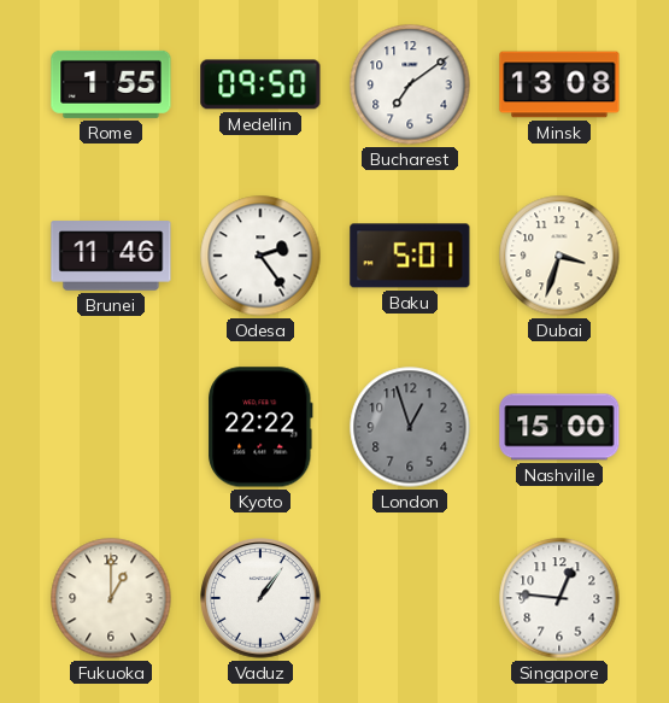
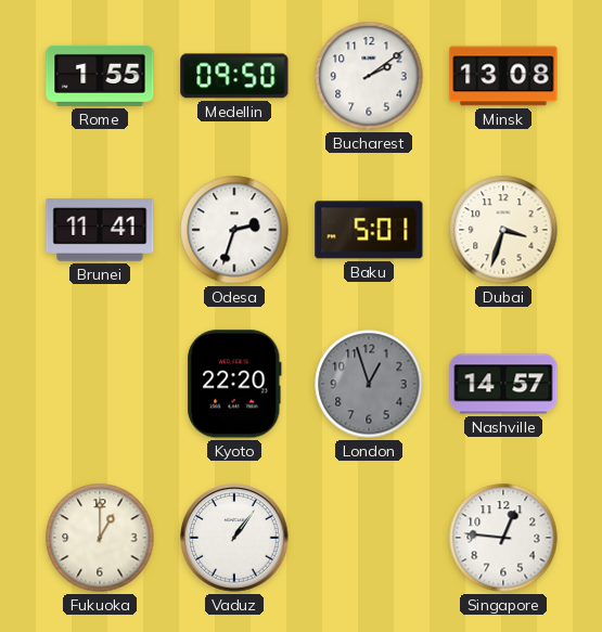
Bucharest: 7:09 -> 2:09 (369, 76)
Brunei: 11:46 -> 11:41 (100, 230)
Odesa: 2:24 -> 2:33 (234, 230)
Kyoto: 22:22 -> 22:20 (234, 384)
Nashville: 15:00 -> 14:57 (503, 384)
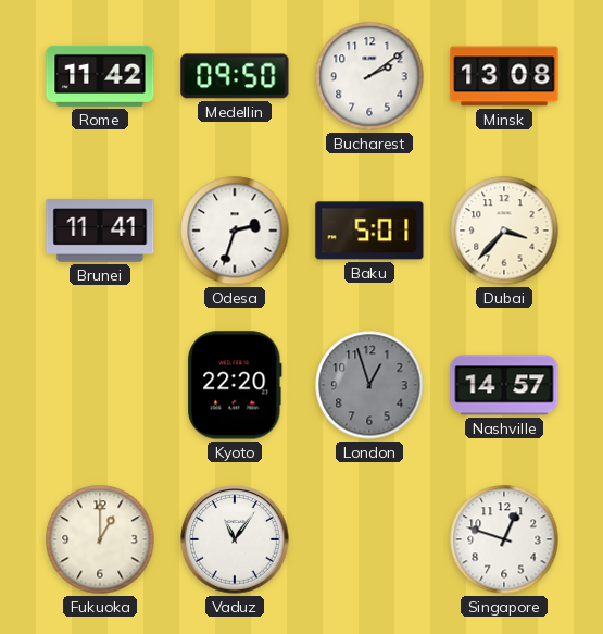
Rome: 1:55 -> 11:42 (100, 76)
Dubai: 3:33 -> 3:37 (504, 231)
Vaduz: 1:06 -> 11:06 (235, 539)
Singapore: 12:46 -> 12:48 (504, 539)
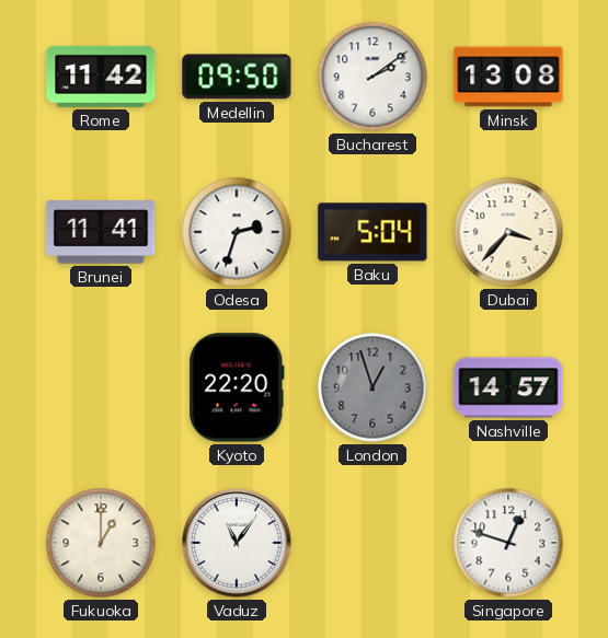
Baku: 5:01 -> 5:04 (372, 232)
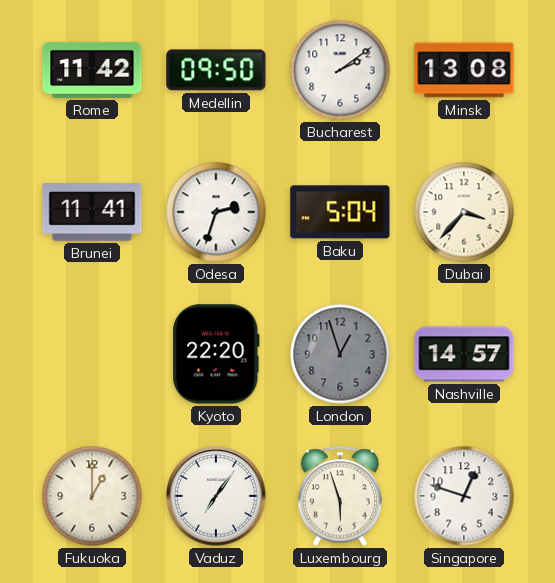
Vaduz: 11:06 -> 7:06 (216, 496)
Luxembourg: none -> 5:57 (339, 496)
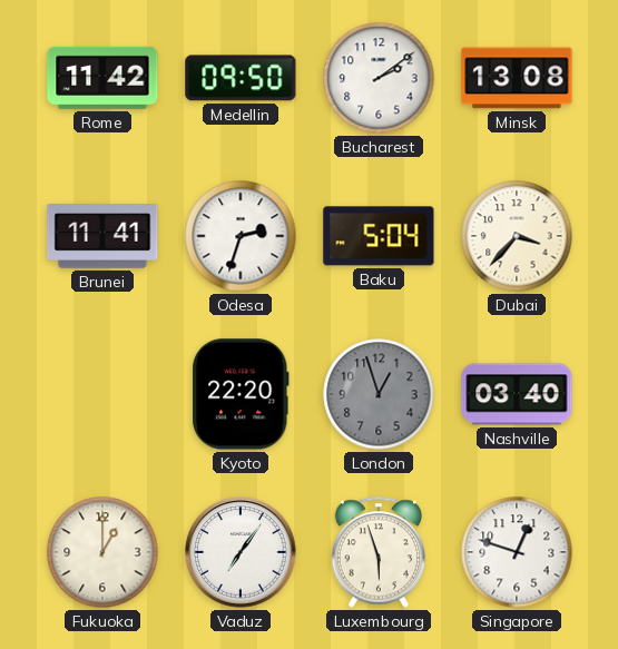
Nashville: 14:57 -> 03:40 (517, 394)
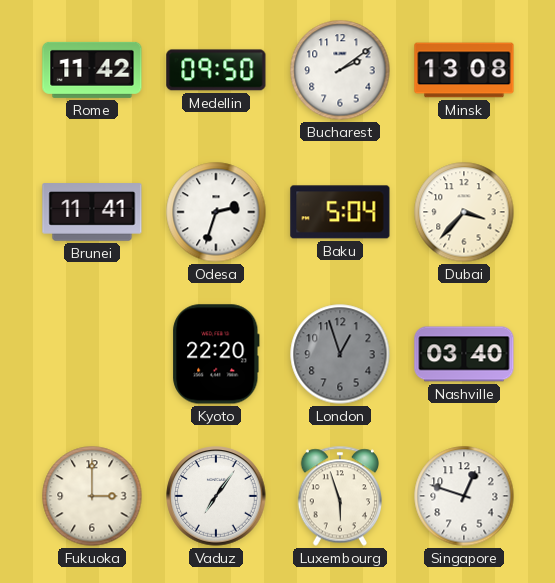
Fukuoka: 1:00 -> 3:00 (92, 496)
